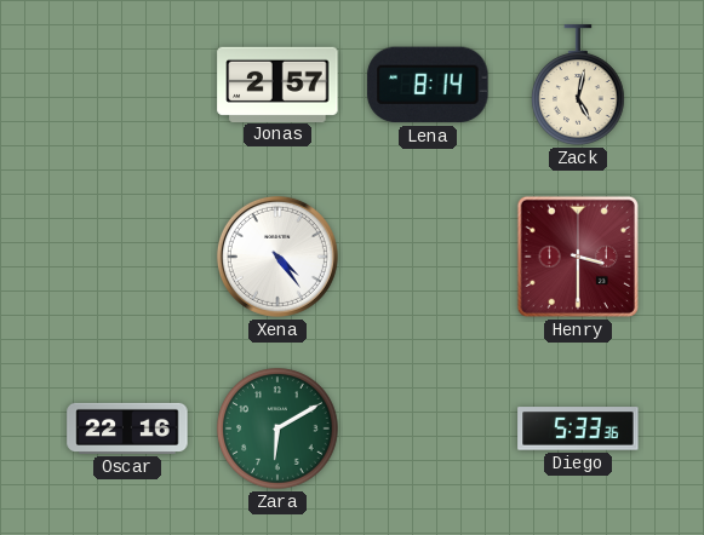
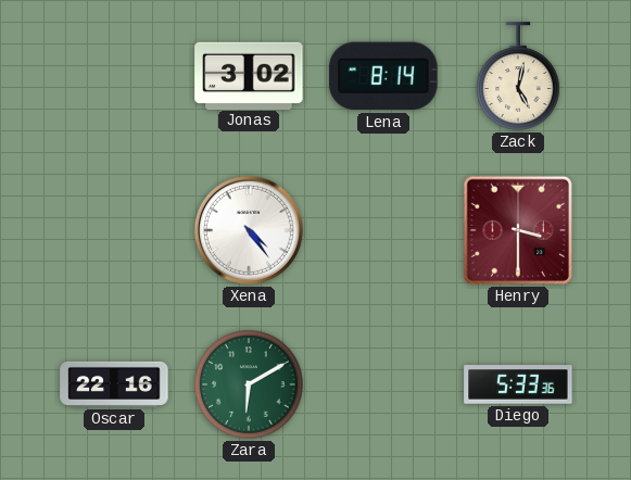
Jonas: 2:57 -> 3:02 (249, 75)
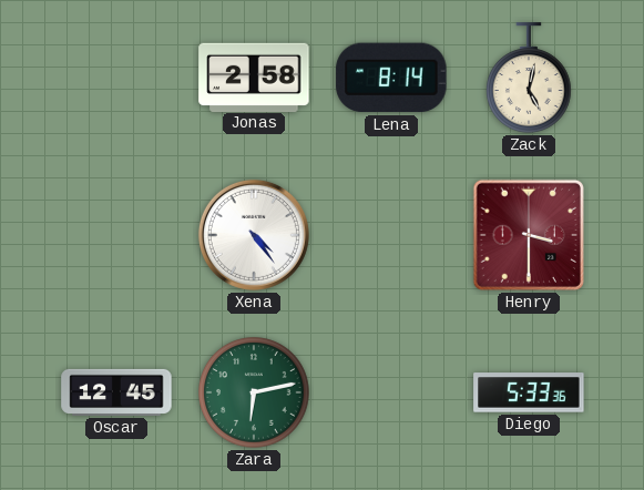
Jonas: 3:02 -> 2:58 (254, 76)
Oscar: 22:16 -> 12:45 (116, 392)
Zara: 6:10 -> 6:13 (254, 392)
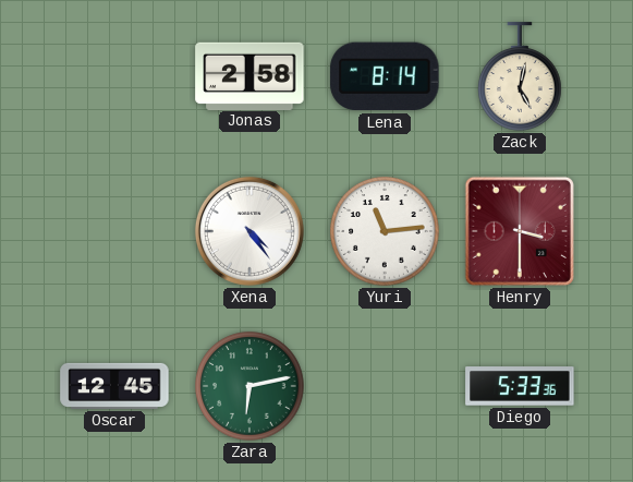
Yuri: none -> 11:14 (385, 231)
